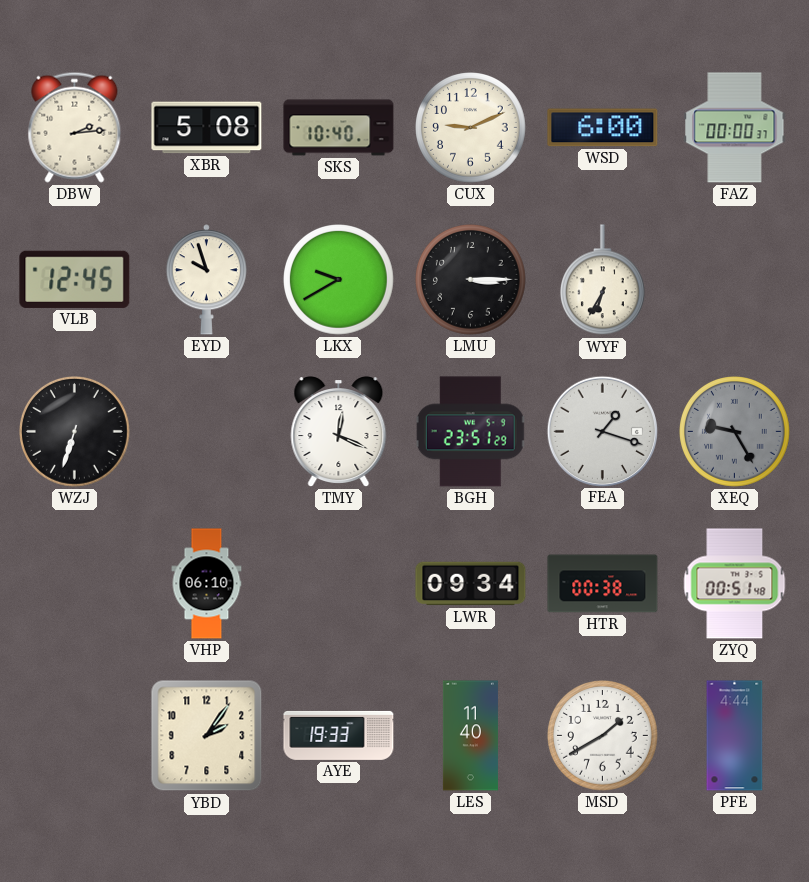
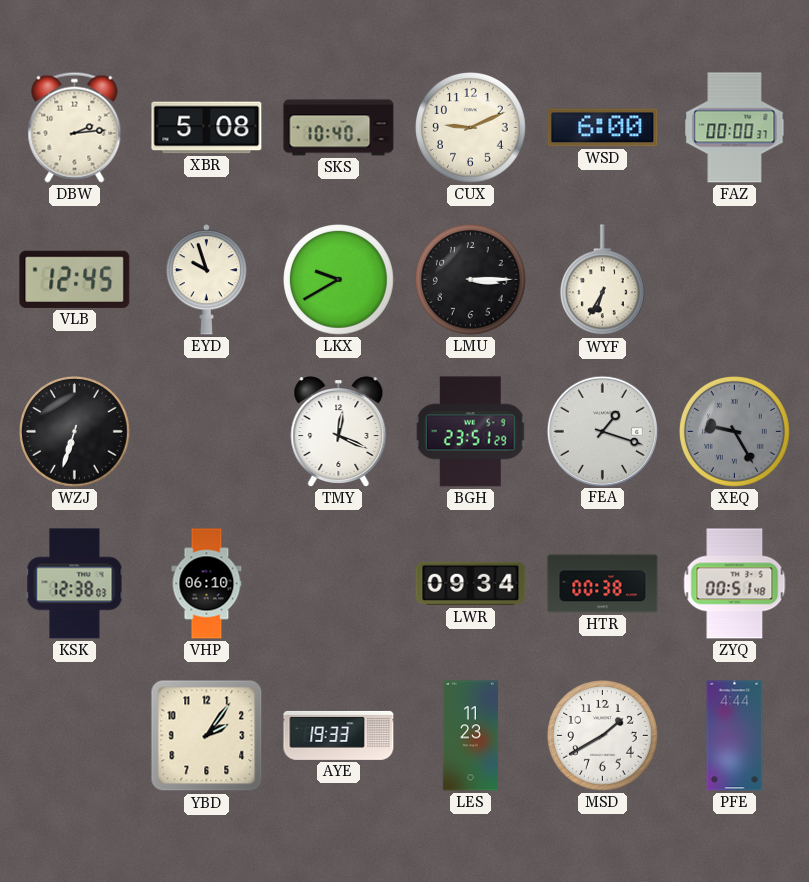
KSK: none -> 12:38 (75, 584)
LES: 11:40 -> 11:23 (470, 736)
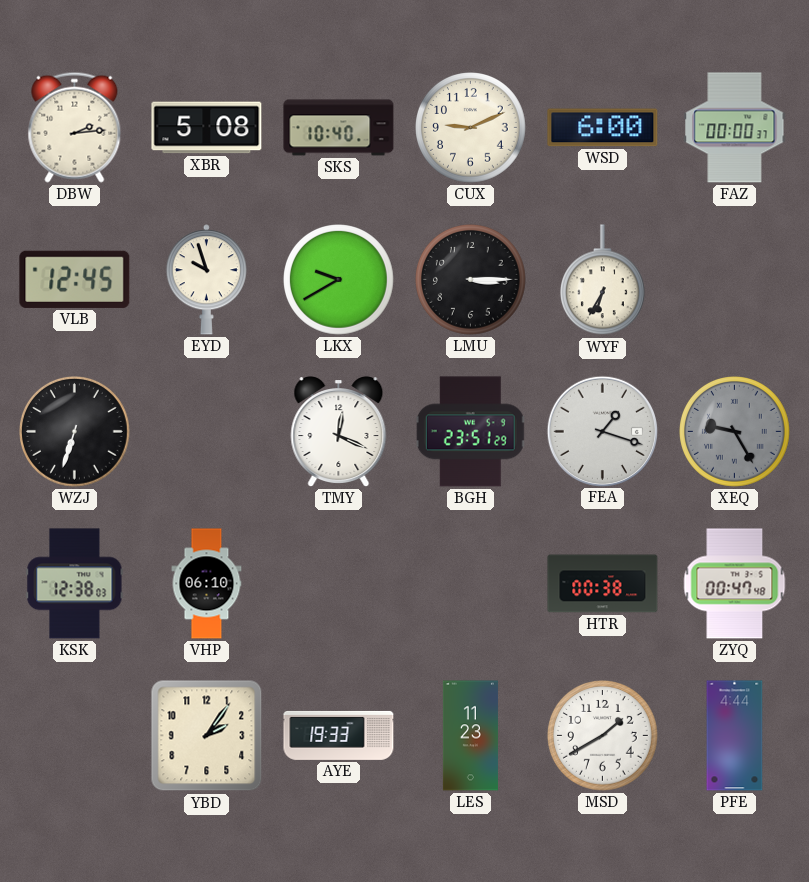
LWR: 09:34 -> none (471, 584)
ZYQ: 00:51 -> 00:47 (735, 584)
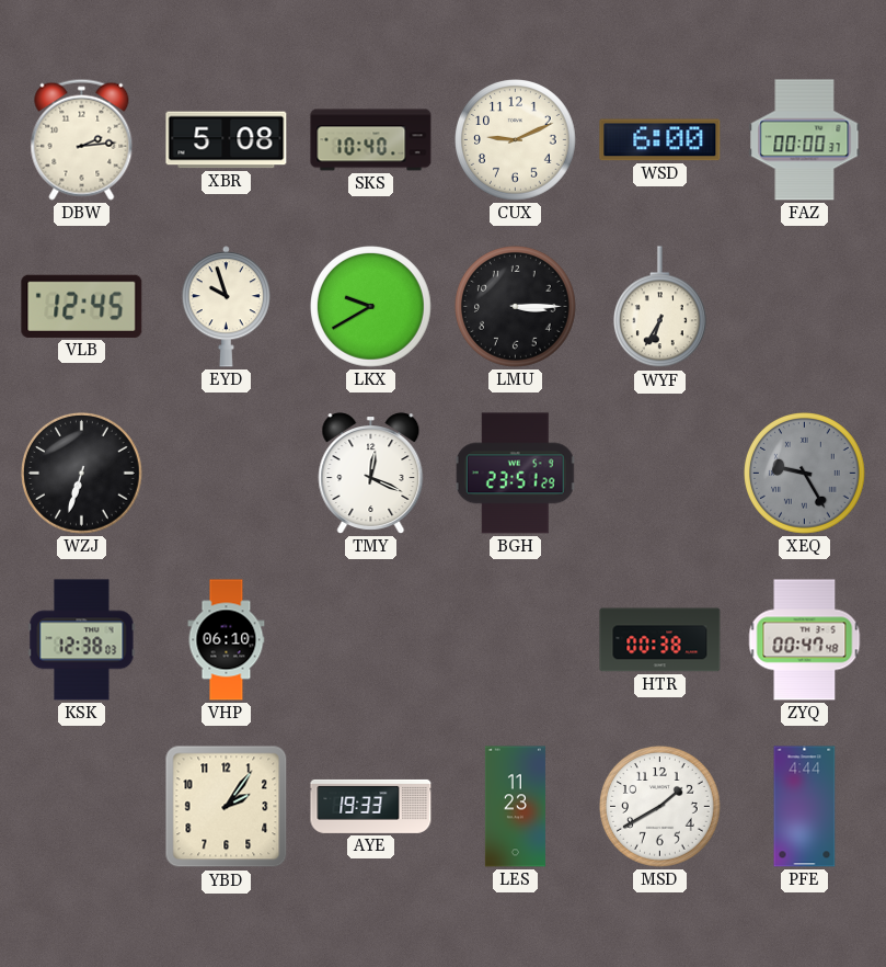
FEA: 1:18 -> none (602, 431)
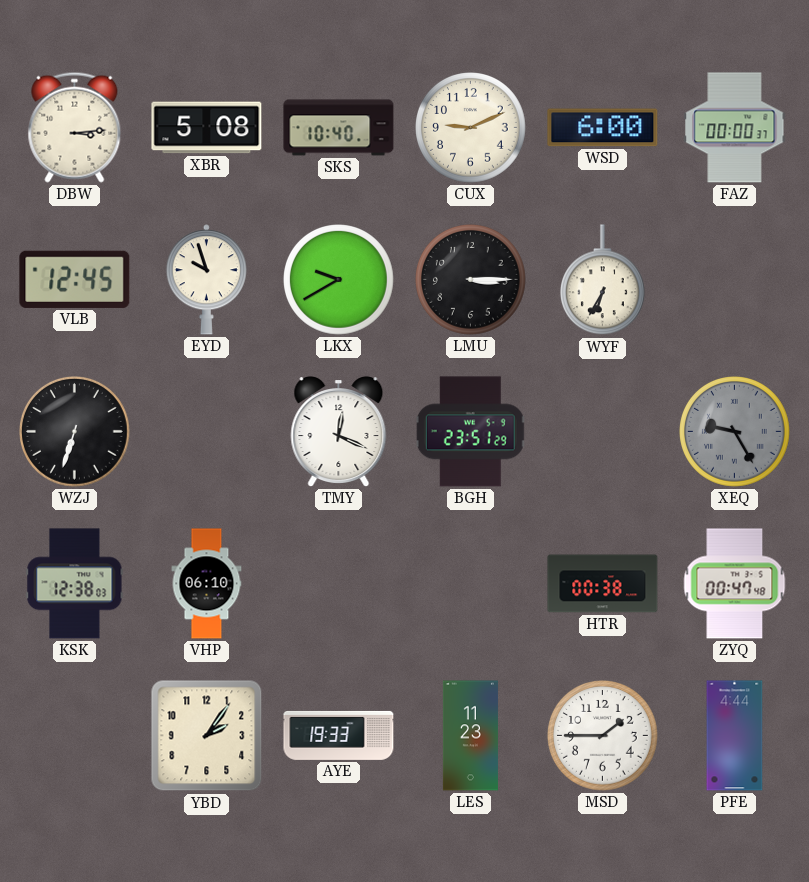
DBW: 2:14 -> 3:14 (75, 127)
MSD: 1:40 -> 1:45 (603, 736)
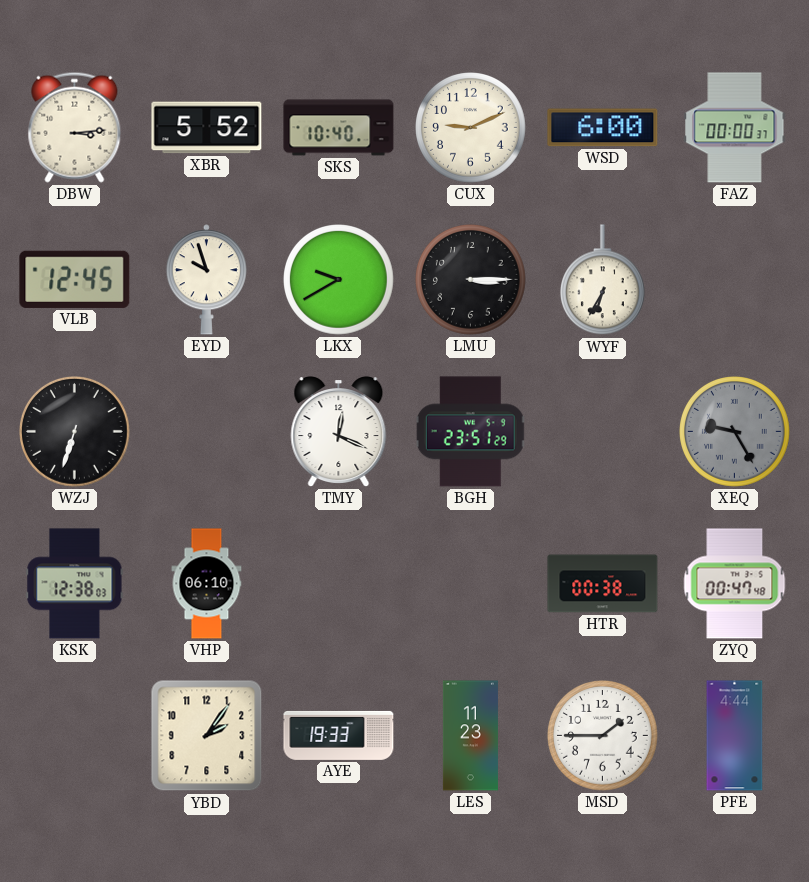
XBR: 5:08 -> 5:52 (207, 128)
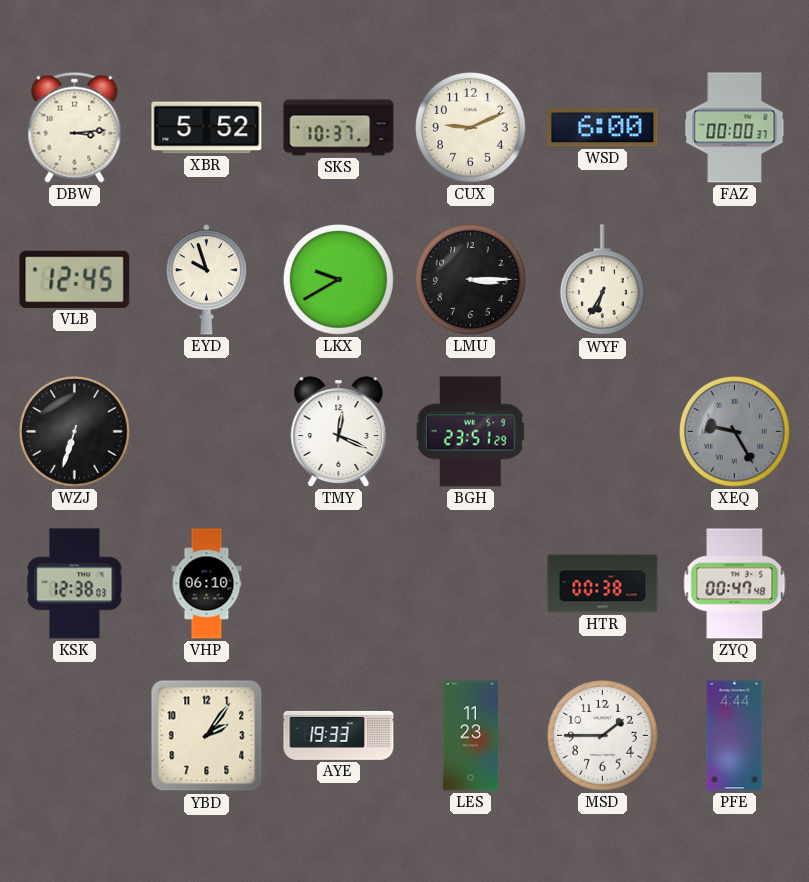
SKS: 10:40 -> 10:37 (339, 128)
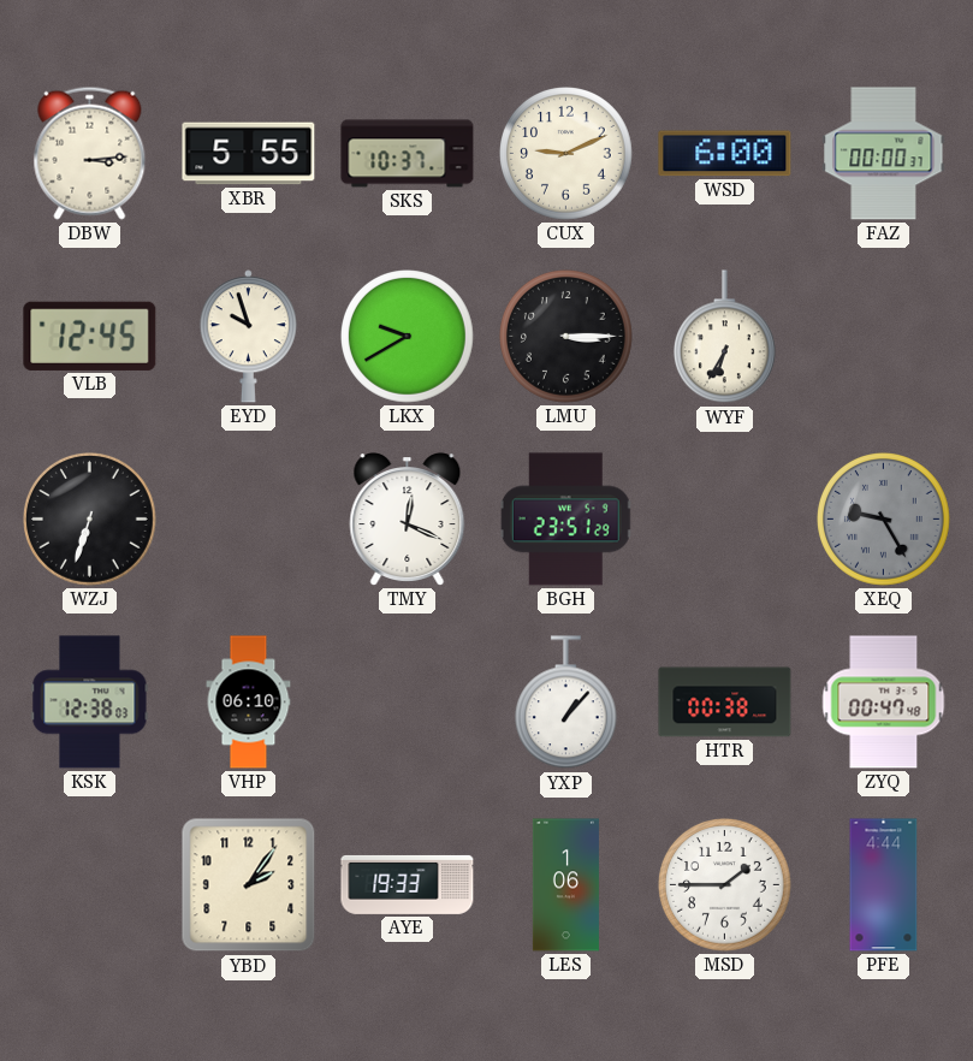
XBR: 5:52 -> 5:55 (249, 154)
YXP: none -> 1:07 (565, 703)
LES: 11:23 -> 1:06 (565, 885)
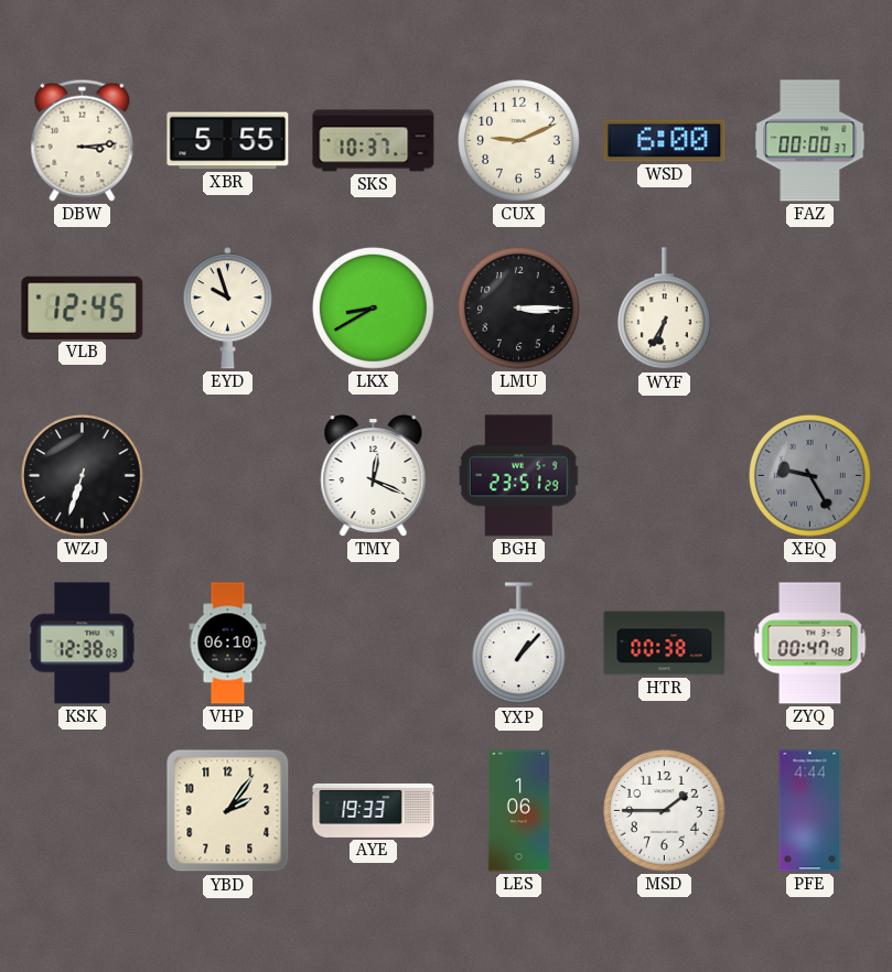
LKX: 9:40 -> 8:40 (374, 309)
